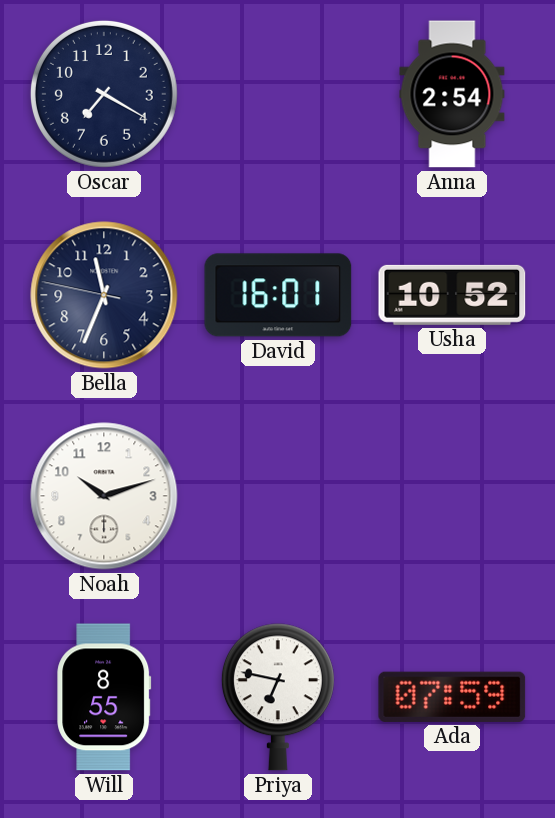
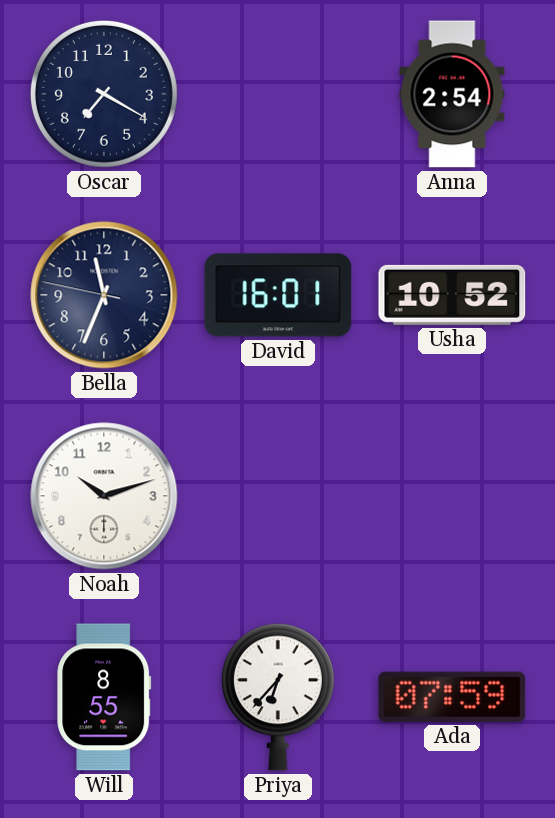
Priya: 6:47 -> 6:37 (278, 697)
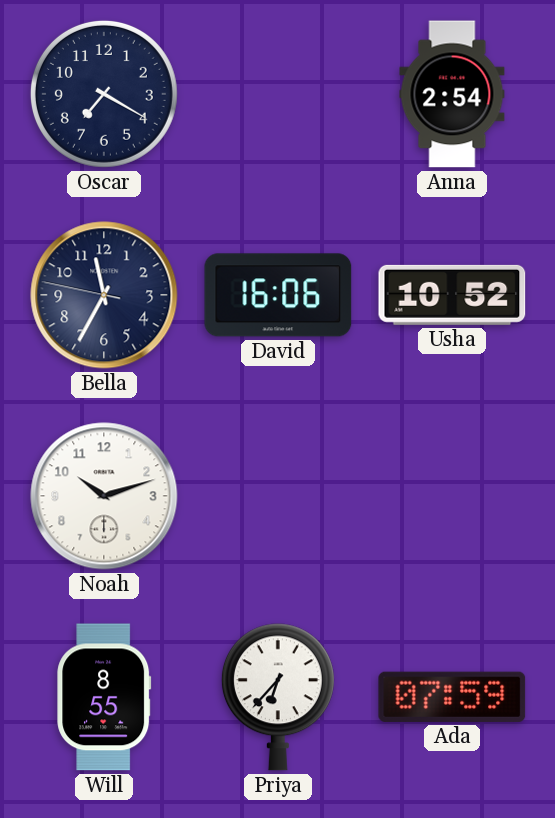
Bella: 11:33 -> 11:34 (104, 295)
David: 16:01 -> 16:06 (278, 295)
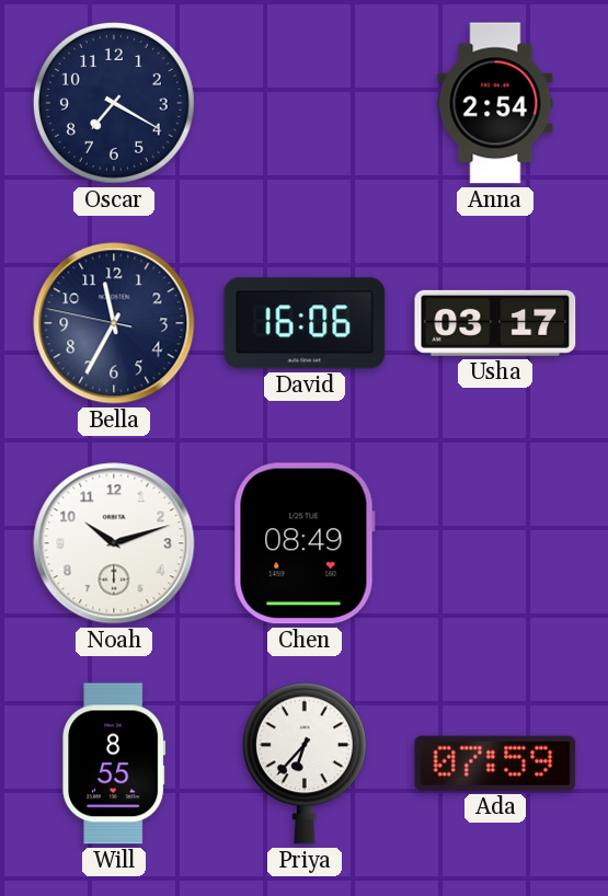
Usha: 10:52 -> 03:17 (495, 323)
Chen: none -> 08:49 (305, 543)
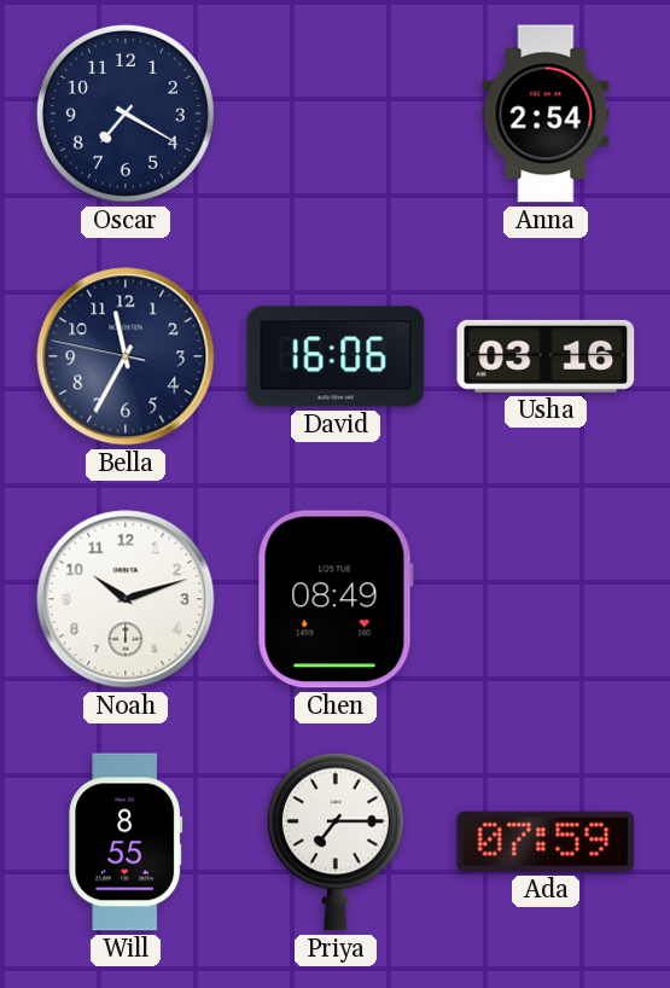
Usha: 03:17 -> 03:16 (546, 356)
Priya: 6:37 -> 7:15 (336, 842)
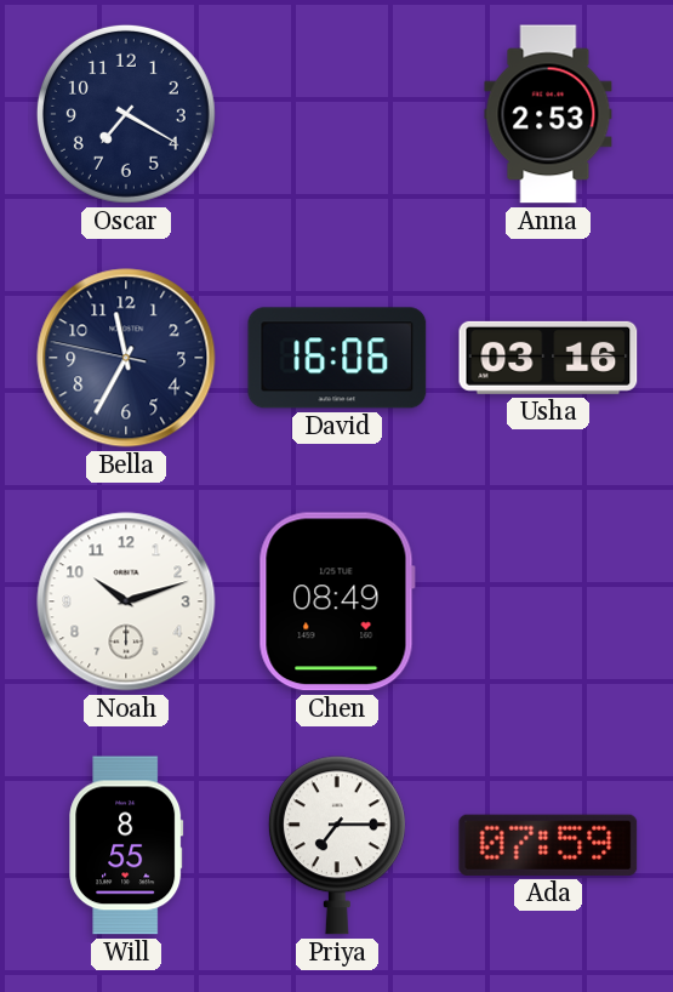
Anna: 2:54 -> 2:53 (548, 114)
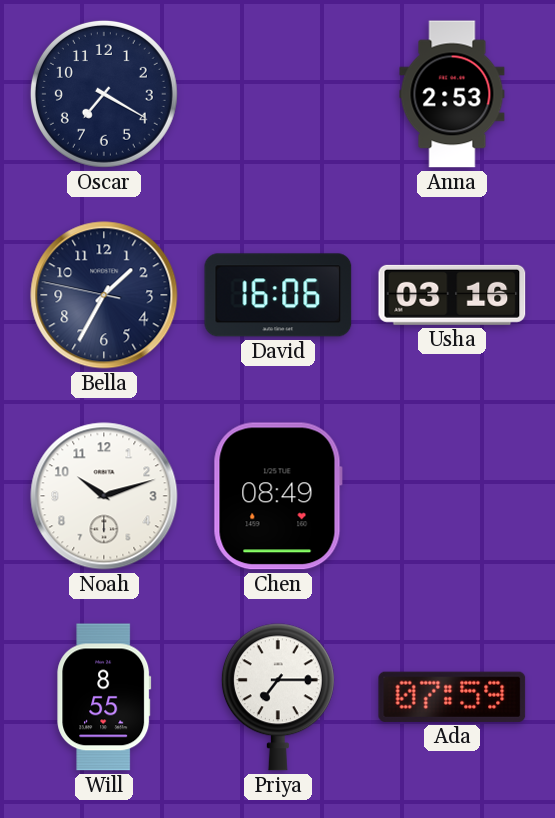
Bella: 11:34 -> 1:34 (104, 295)
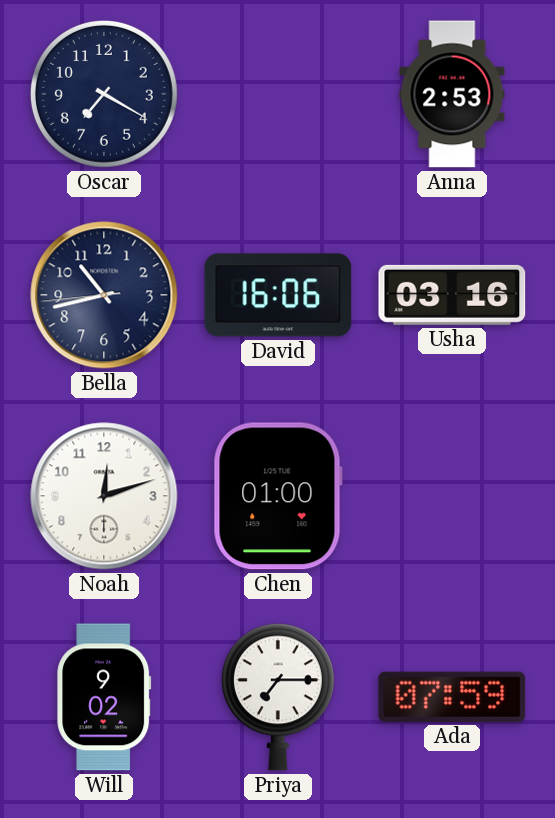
Bella: 1:34 -> 10:42 (104, 295)
Noah: 10:12 -> 12:12 (104, 496)
Chen: 08:49 -> 01:00 (278, 496)
Will: 8:55 -> 9:02 (104, 697)
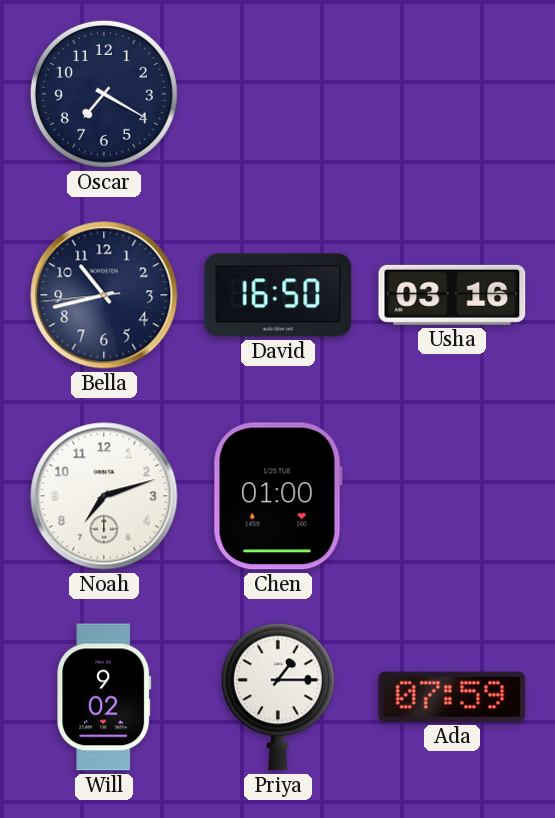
Anna: 2:53 -> none (452, 94)
David: 16:06 -> 16:50 (278, 295)
Noah: 12:12 -> 7:12 (104, 496)
Priya: 7:15 -> 1:15 (278, 697)
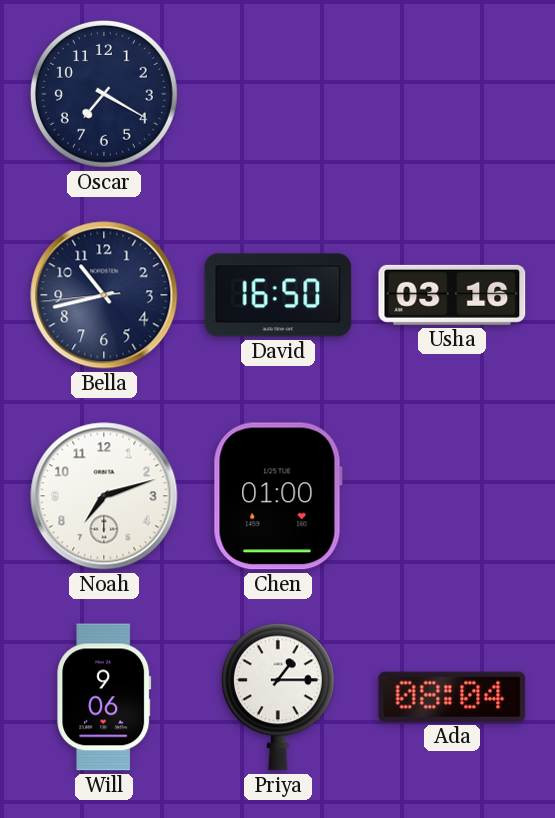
Will: 9:02 -> 9:06 (104, 697)
Ada: 07:59 -> 08:04 (452, 697)
